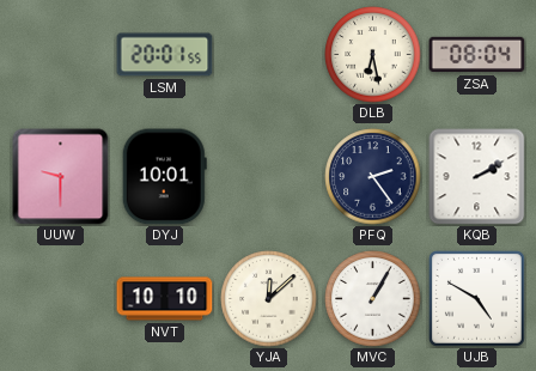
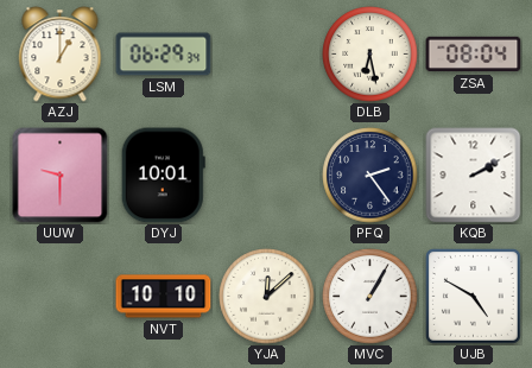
AZJ: none -> 1:00 (61, 55)
LSM: 20:01 -> 06:29 (164, 55)
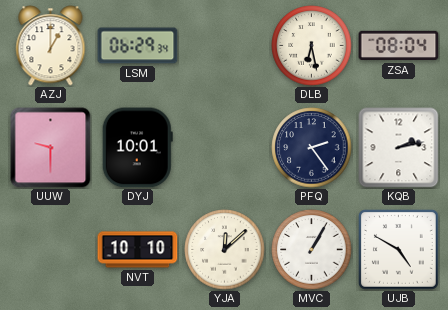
KQB: 2:10 -> 2:13 (399, 148)
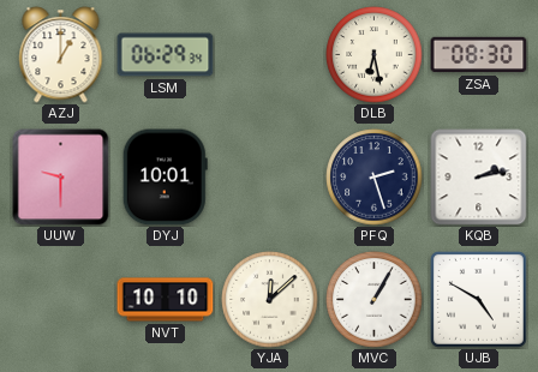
ZSA: 08:04 -> 08:30 (479, 55)
PFQ: 2:24 -> 2:27 (375, 178)
